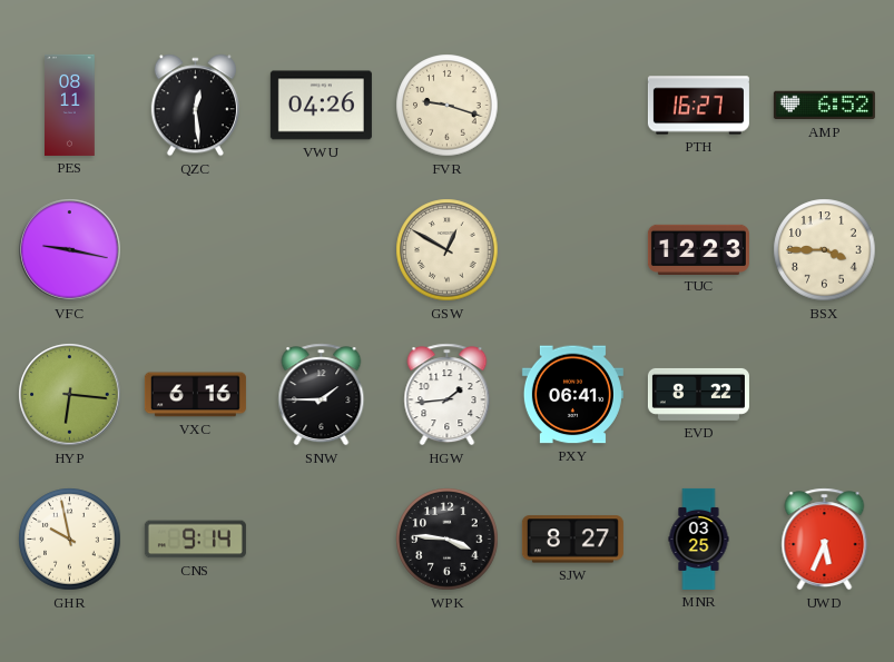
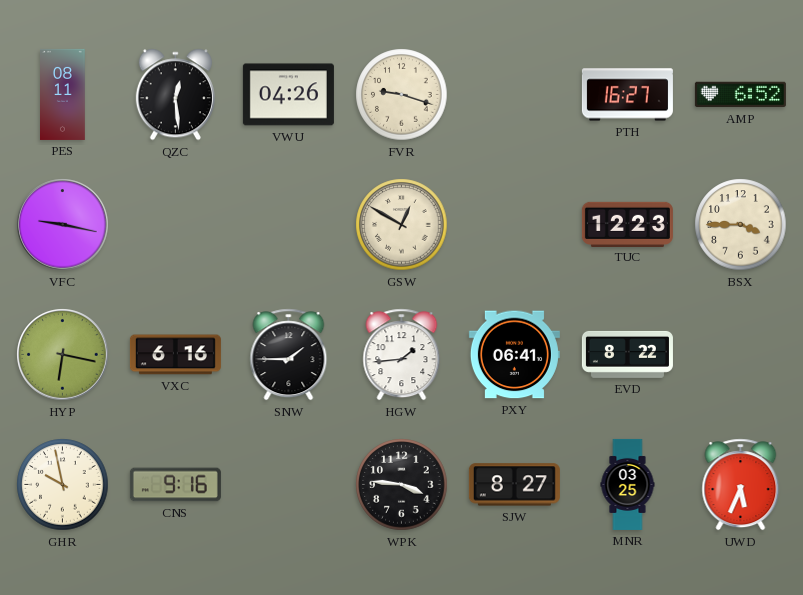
HYP: 6:16 -> 6:17 (63, 355)
CNS: 9:14 -> 9:16 (175, 485)
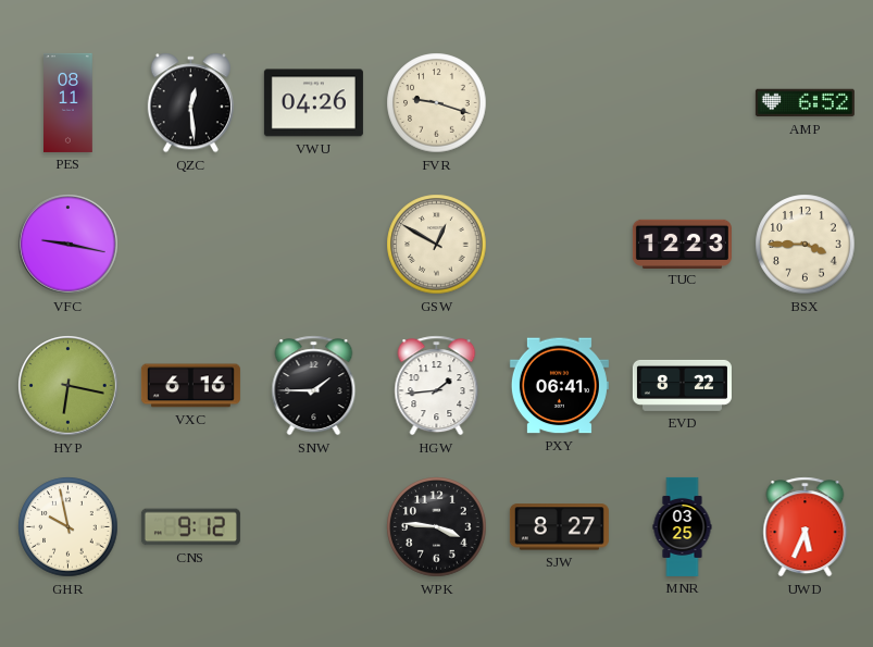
PTH: 16:27 -> none (627, 95)
CNS: 9:16 -> 9:12 (190, 527)
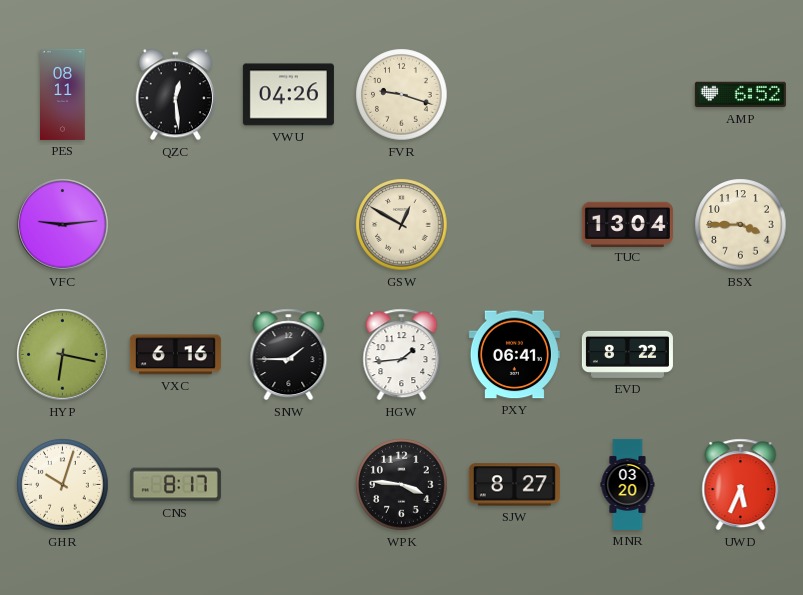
VFC: 9:17 -> 9:14 (63, 225)
TUC: 12:23 -> 13:04 (627, 224)
GHR: 9:58 -> 10:03 (63, 485)
CNS: 9:12 -> 8:17 (175, 485)
MNR: 03:25 -> 03:20 (628, 484)
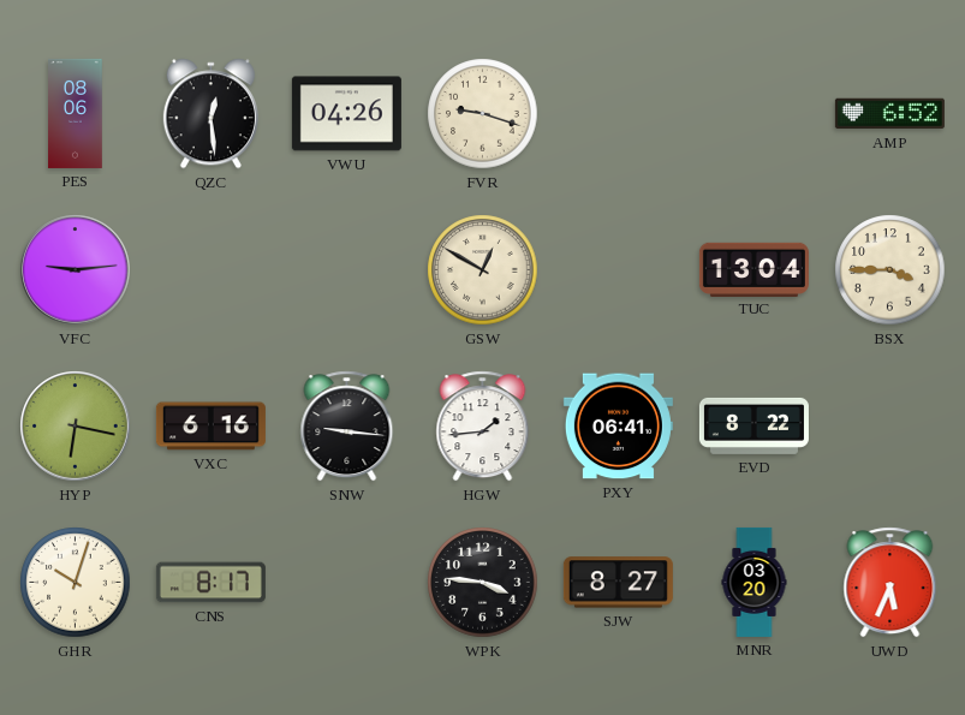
PES: 08:11 -> 08:06 (76, 113)
SNW: 1:45 -> 9:16 (347, 427)
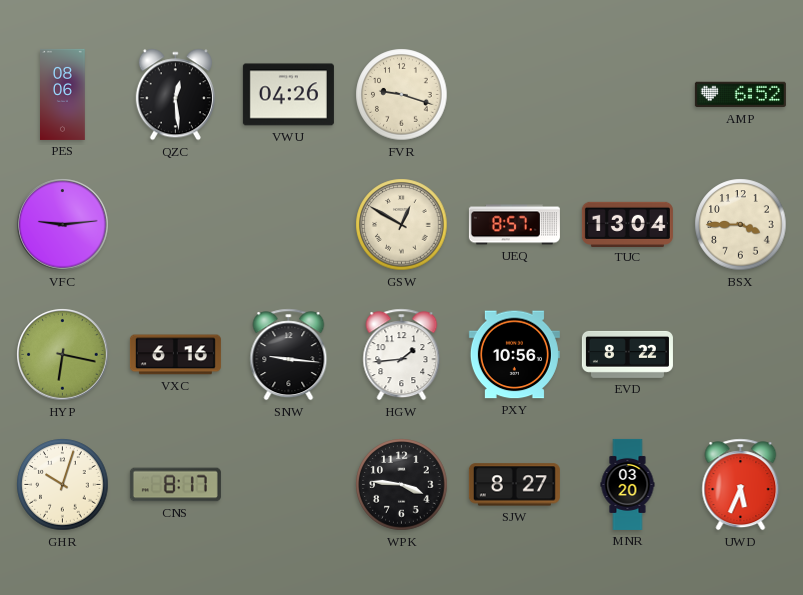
UEQ: none -> 8:57 (514, 225)
PXY: 06:41 -> 10:56 (514, 355)
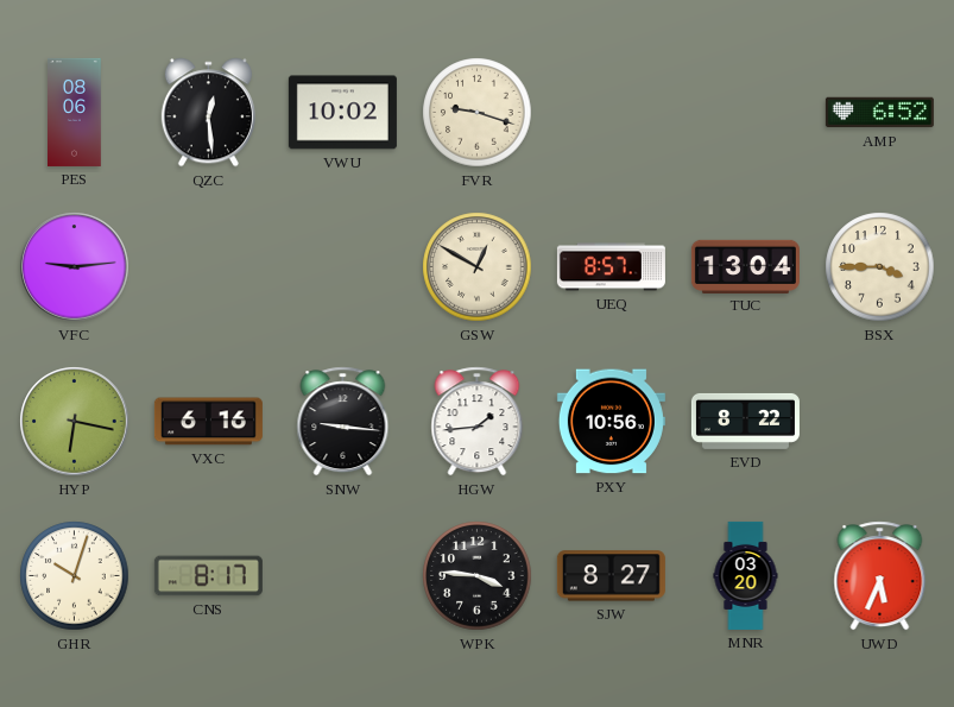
VWU: 04:26 -> 10:02 (342, 113)
